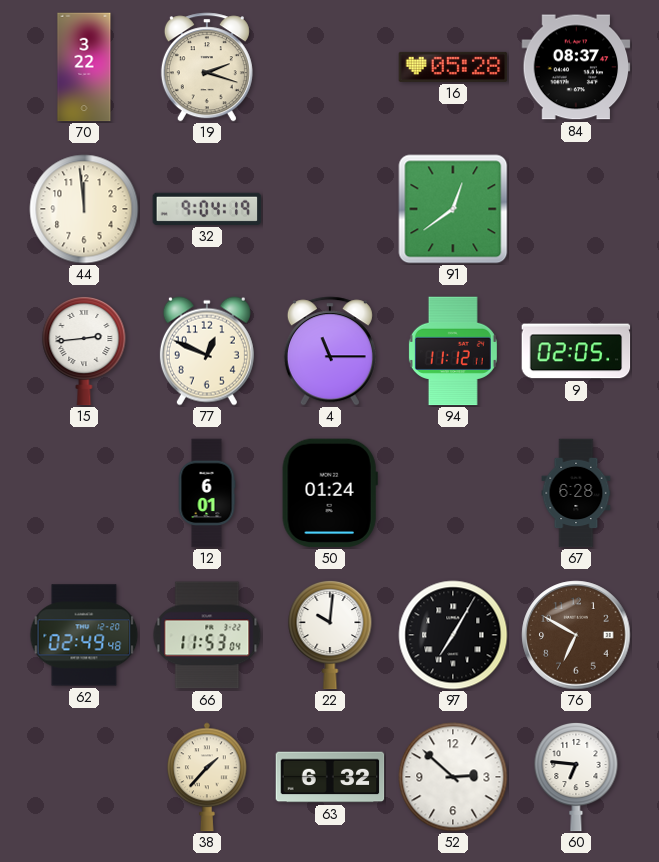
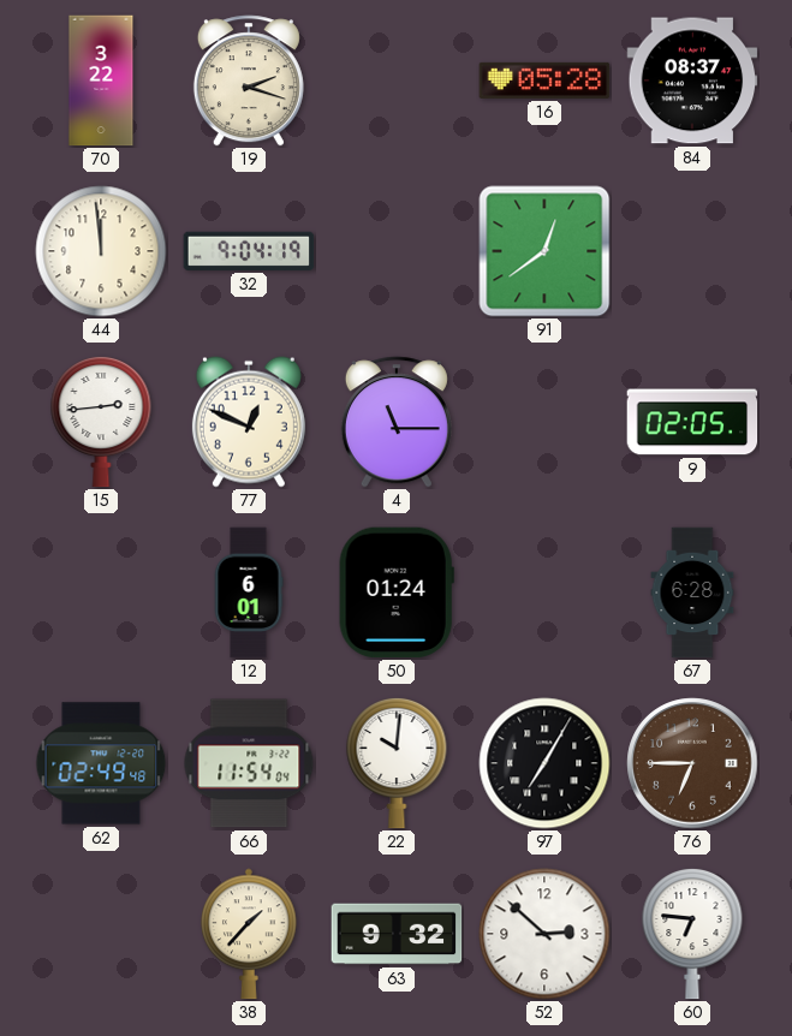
94: 11:12 -> none (453, 351)
66: 11:53 -> 11:54 (249, 763)
76: 6:50 -> 6:45 (692, 763)
63: 6:32 -> 9:32 (397, 934)
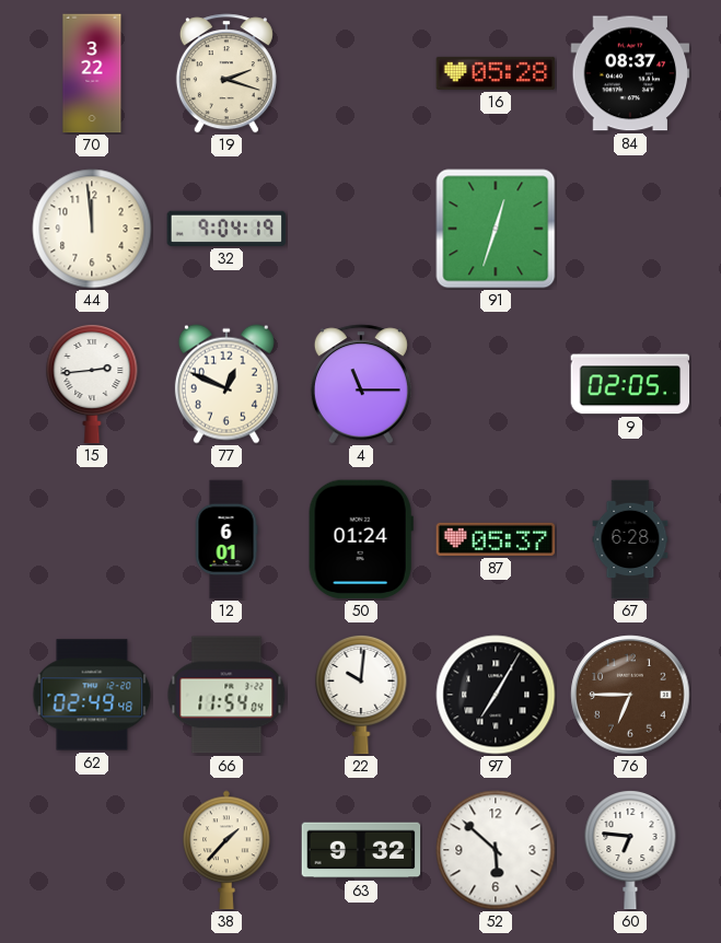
91: 12:39 -> 12:33 (496, 229)
87: none -> 05:37 (496, 539)
52: 2:52 -> 5:52 (496, 850)
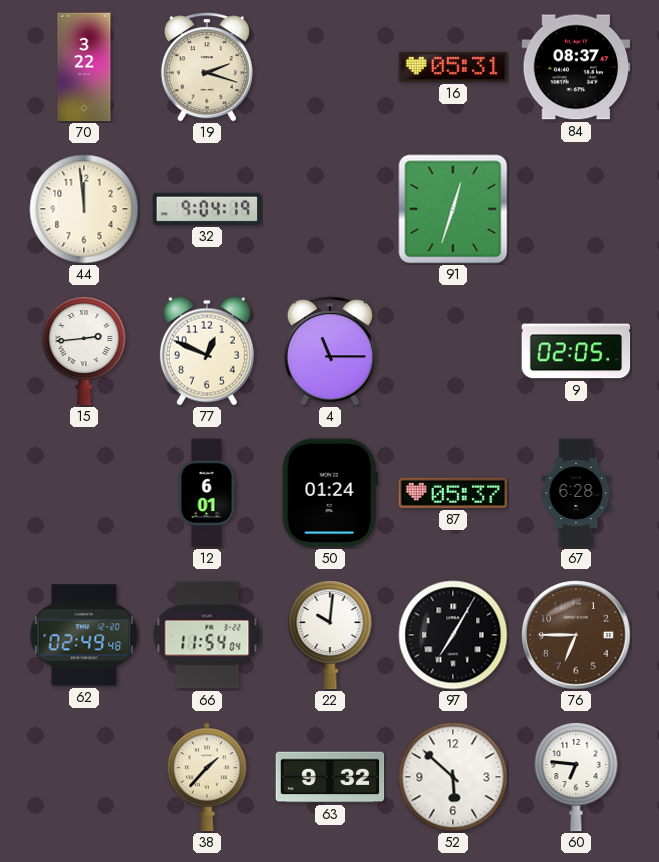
16: 05:28 -> 05:31 (453, 67)
